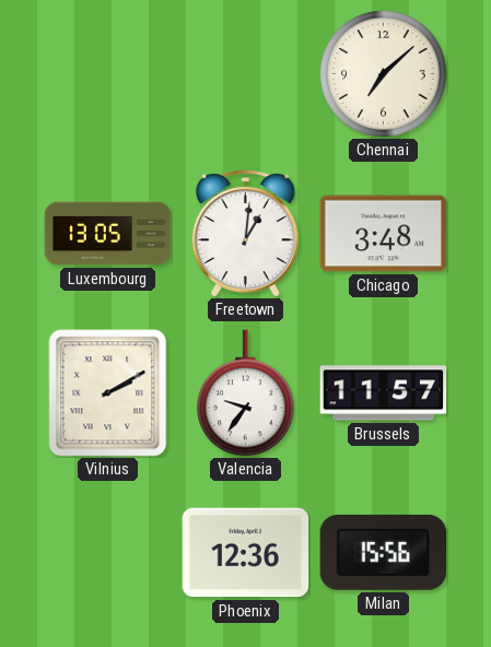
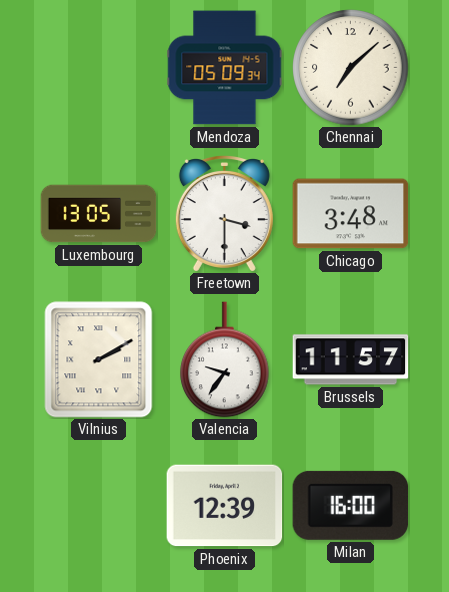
Mendoza: none -> 05:09 (225, 68)
Freetown: 1:01 -> 3:30 (224, 214)
Phoenix: 12:36 -> 12:39 (225, 506)
Milan: 15:56 -> 16:00 (351, 505)
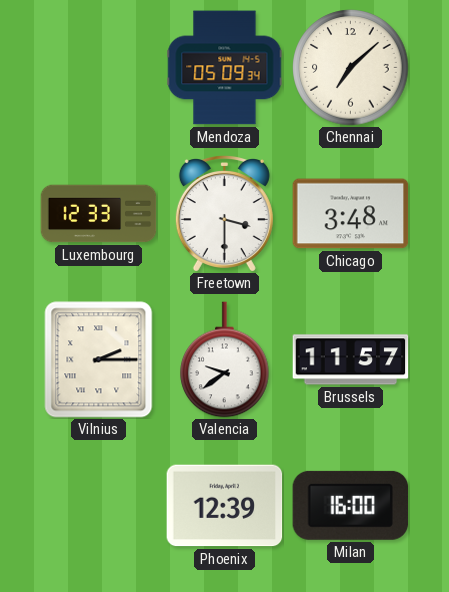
Luxembourg: 13:05 -> 12:33 (99, 214)
Vilnius: 2:10 -> 2:15 (99, 360)
Valencia: 9:36 -> 9:39 (225, 360)
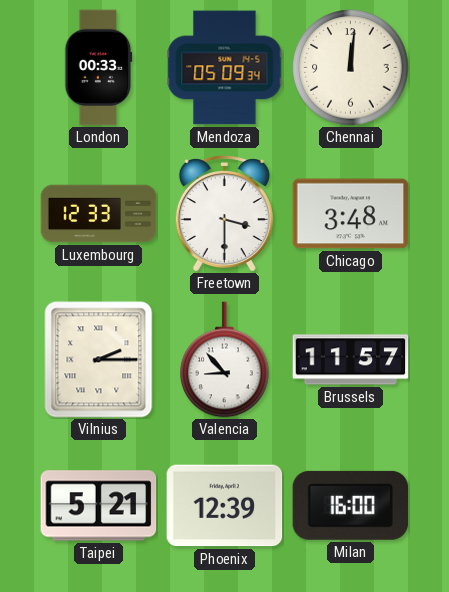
London: none -> 00:33 (99, 68)
Chennai: 7:08 -> 12:01 (351, 68)
Valencia: 9:39 -> 8:53 (225, 360)
Taipei: none -> 5:21 (99, 506)
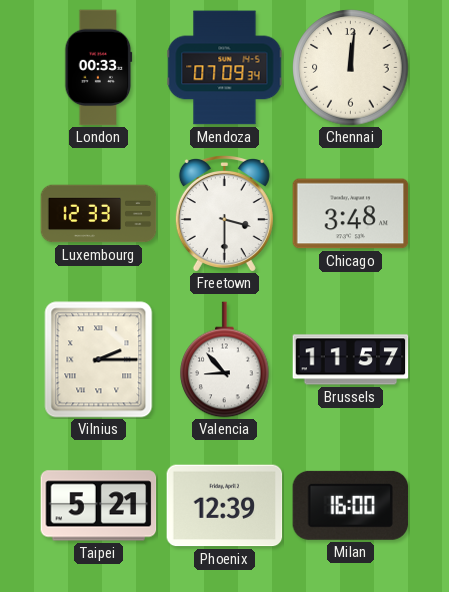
Mendoza: 05:09 -> 07:09 (225, 68)
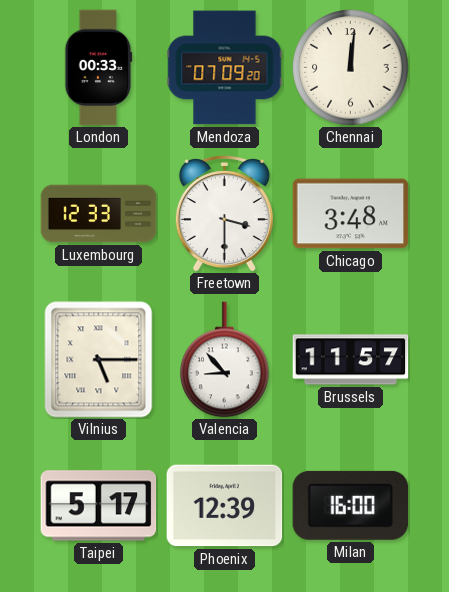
Mendoza: 07:09:34 -> 07:09:20 (225, 68)
Vilnius: 2:15 -> 5:15 (99, 360)
Taipei: 5:21 -> 5:17 (99, 506)
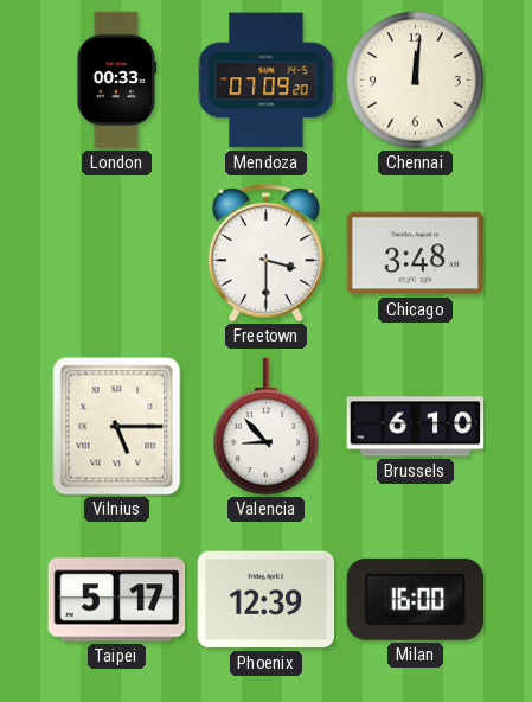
Luxembourg: 12:33 -> none (99, 214)
Brussels: 11:57 -> 6:10 (416, 427)
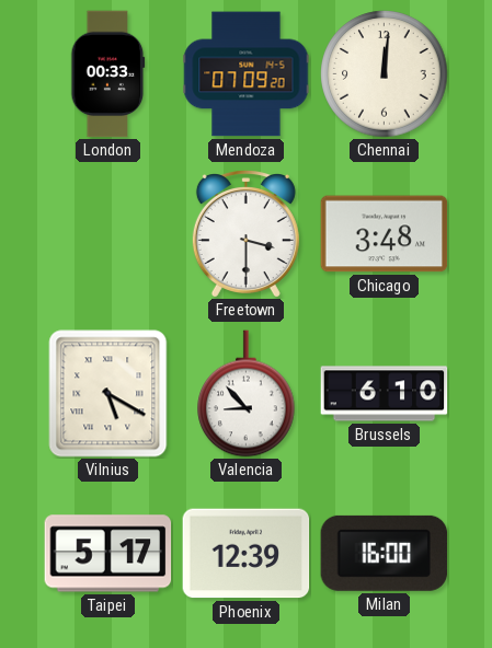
Vilnius: 5:15 -> 5:20 (108, 394)
